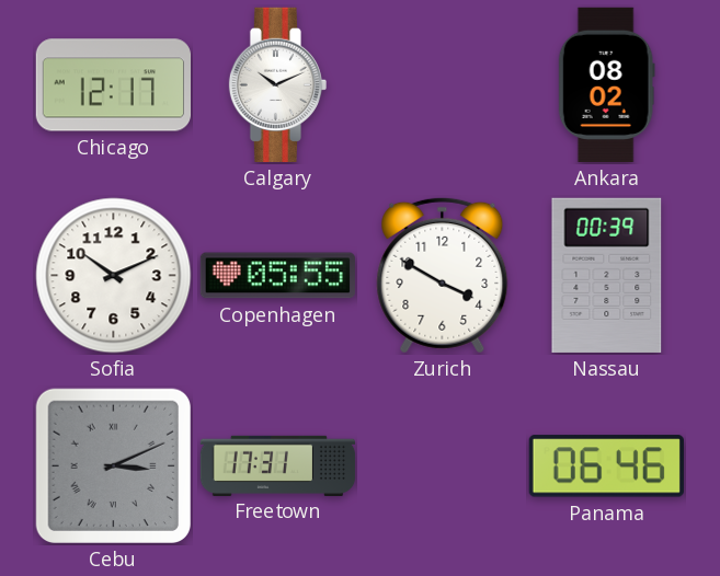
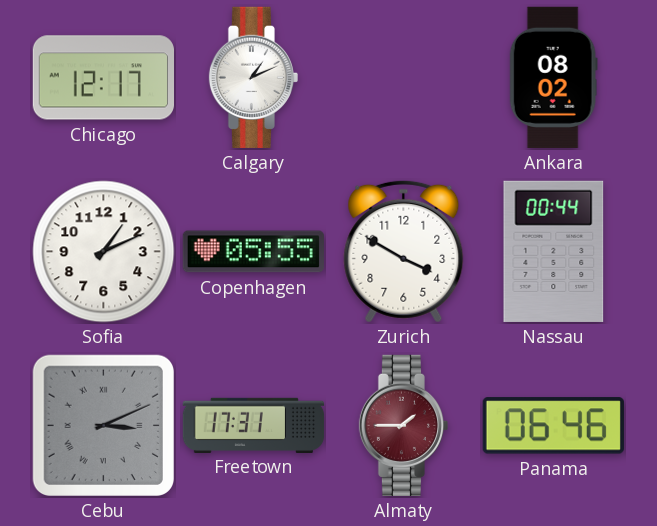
Calgary: 10:11 -> 1:11 (253, 77)
Sofia: 10:11 -> 1:11 (104, 252)
Nassau: 00:39 -> 00:44 (554, 251)
Almaty: none -> 1:45 (403, 425)
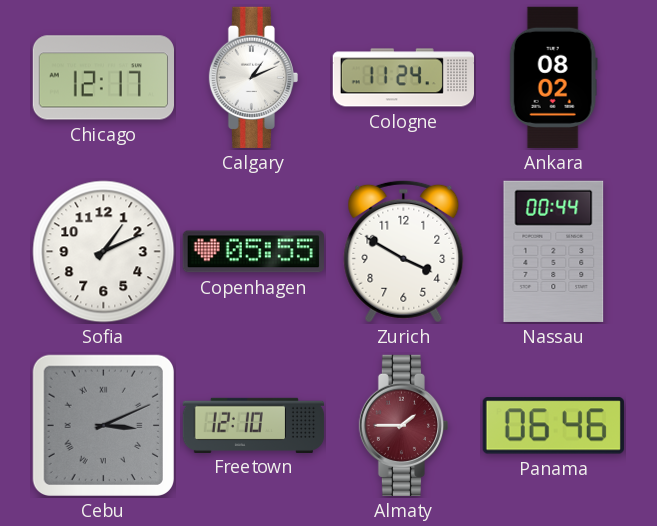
Cologne: none -> 11:24 (403, 78)
Freetown: 17:31 -> 12:10 (254, 425)
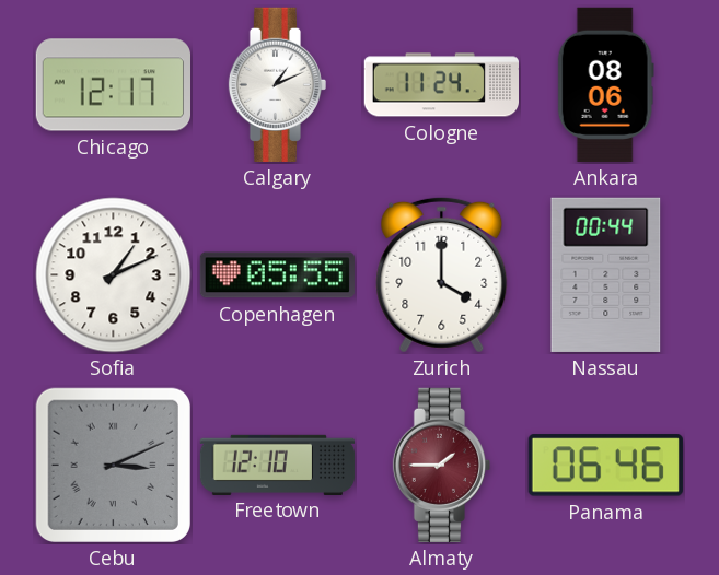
Ankara: 08:02 -> 08:06 (605, 84)
Zurich: 3:50 -> 4:00 (442, 274)
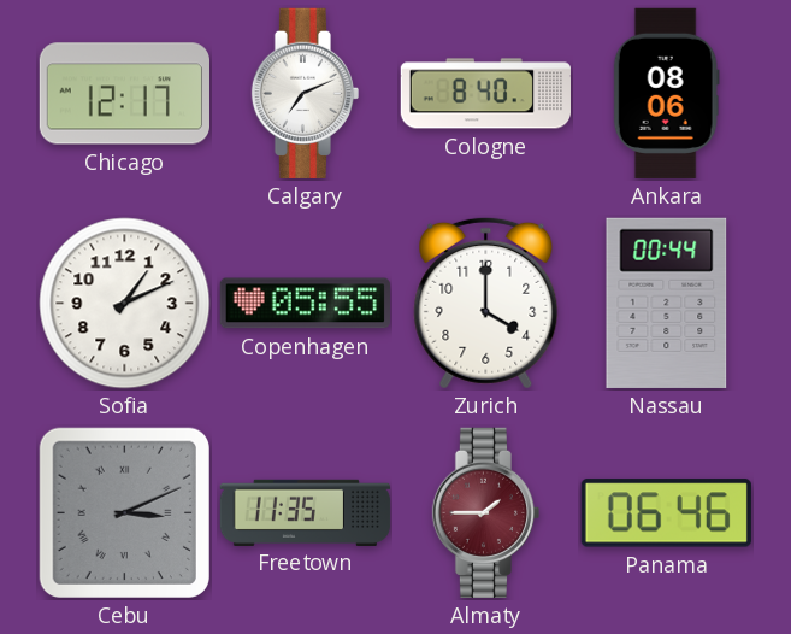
Calgary: 1:11 -> 7:11 (305, 93)
Cologne: 11:24 -> 8:40 (485, 94)
Freetown: 12:10 -> 11:35 (306, 512)
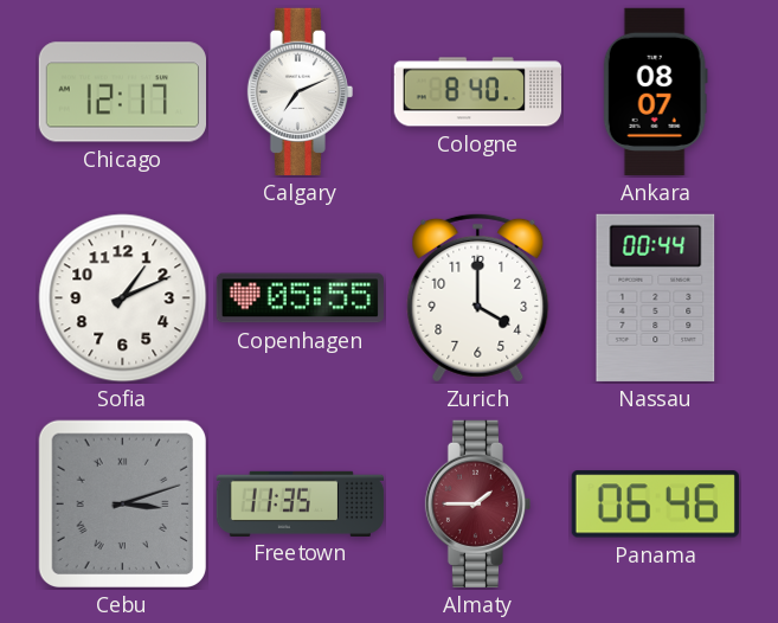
Ankara: 08:06 -> 08:07 (655, 91)
Cebu: 3:11 -> 3:12 (122, 503)
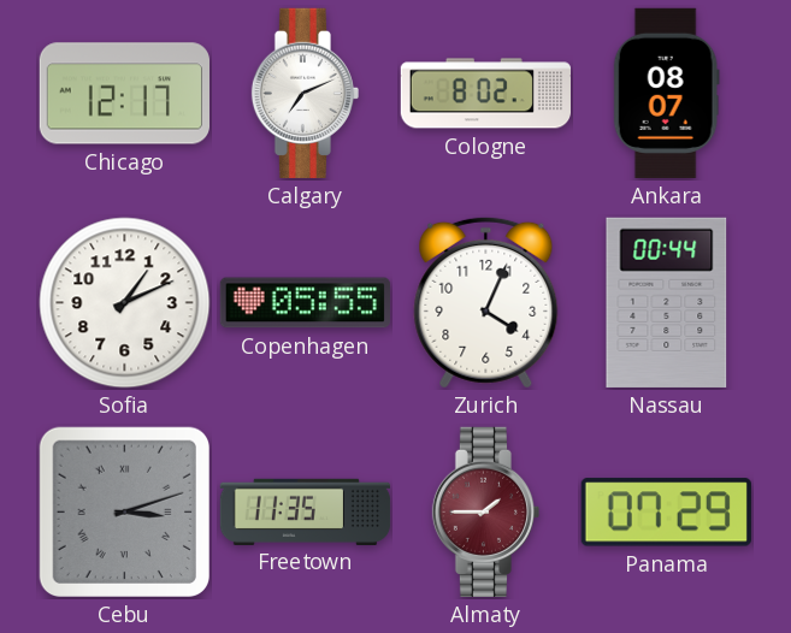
Cologne: 8:40 -> 8:02 (485, 94)
Zurich: 4:00 -> 4:04 (486, 302)
Panama: 06:46 -> 07:29 (666, 513)
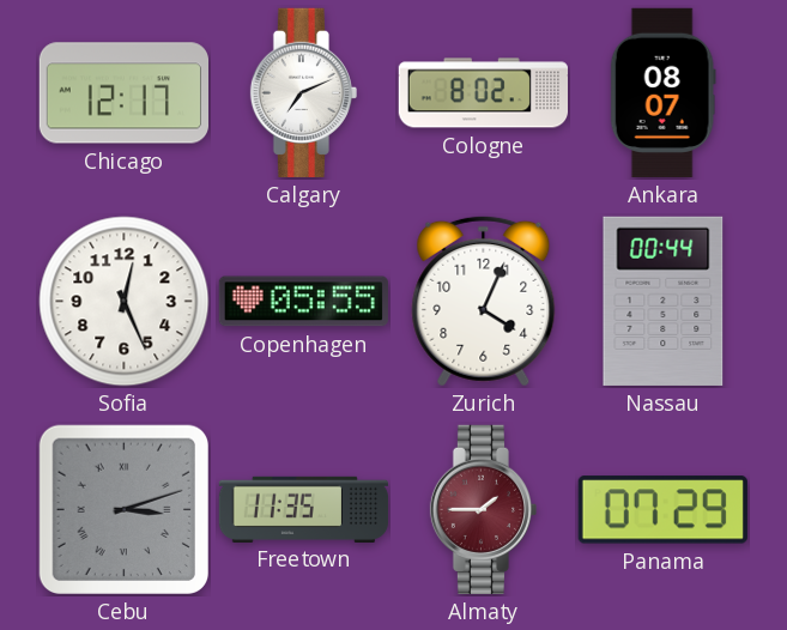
Sofia: 1:11 -> 12:26 (125, 302)
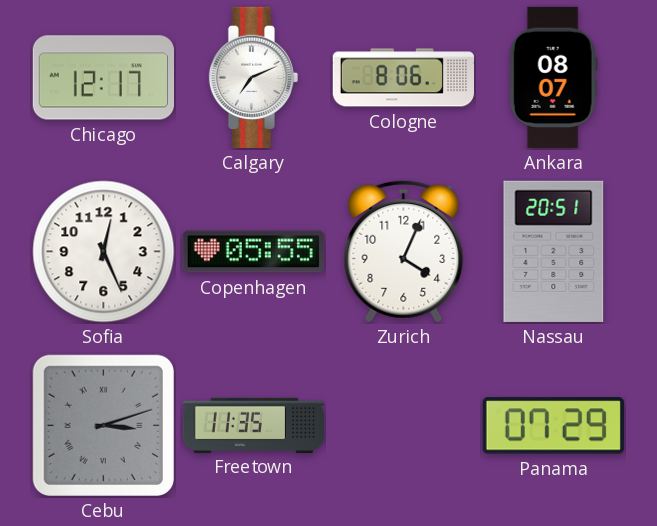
Cologne: 8:02 -> 8:06 (403, 78)
Nassau: 00:44 -> 20:51 (554, 251)
Almaty: 1:45 -> none (483, 509)
